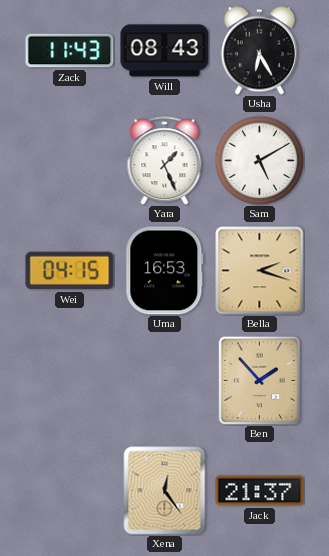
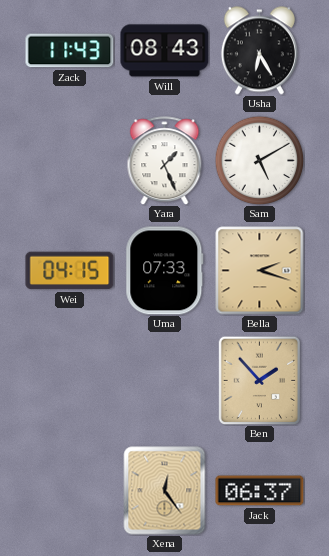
Uma: 16:53 -> 07:33 (165, 271)
Jack: 21:37 -> 06:37 (260, 491)
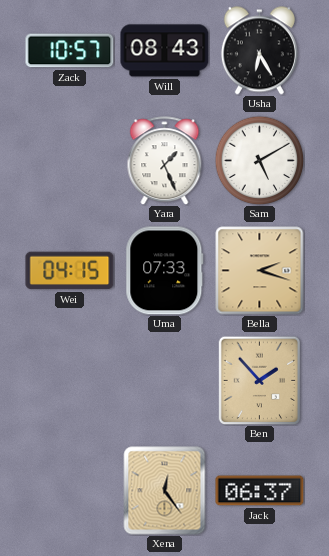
Zack: 11:43 -> 10:57 (70, 51)
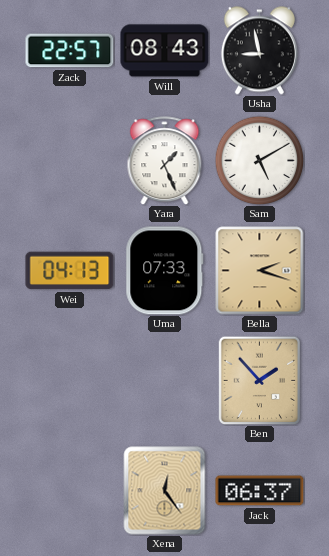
Zack: 10:57 -> 22:57 (70, 51)
Usha: 6:25 -> 8:58 (259, 51)
Wei: 04:15 -> 04:13 (70, 271)
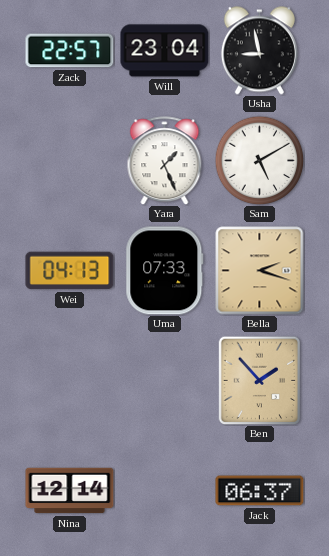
Will: 08:43 -> 23:04 (165, 51)
Nina: none -> 12:14 (70, 491)
Xena: 12:24 -> none (165, 491)
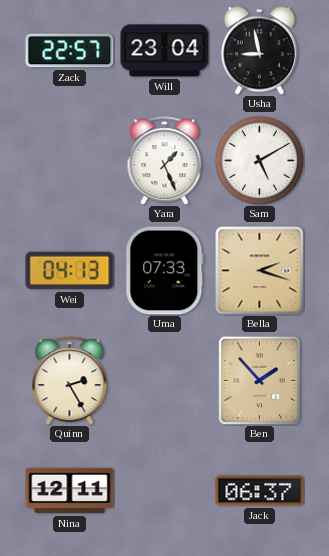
Quinn: none -> 2:25 (70, 381)
Nina: 12:14 -> 12:11 (70, 491)
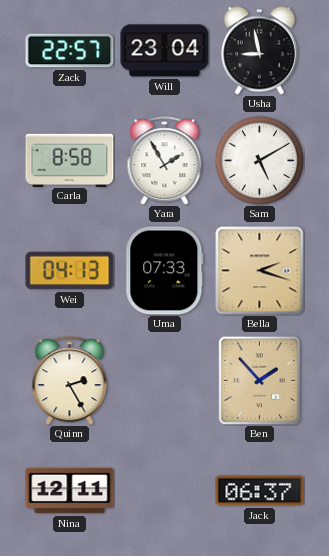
Carla: none -> 8:58 (70, 160)
Yara: 1:26 -> 1:55 (165, 161)
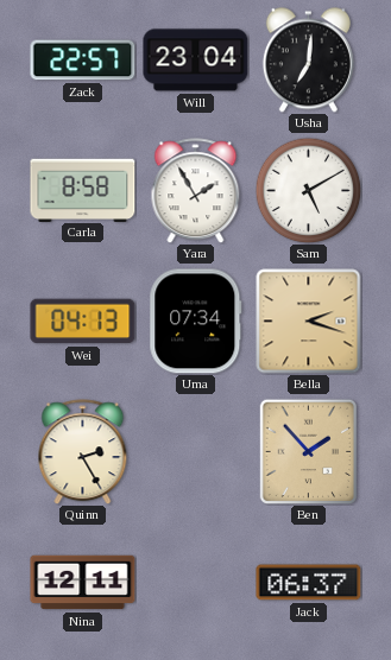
Usha: 8:58 -> 7:01 (308, 61)
Uma: 07:33 -> 07:34 (196, 322)
